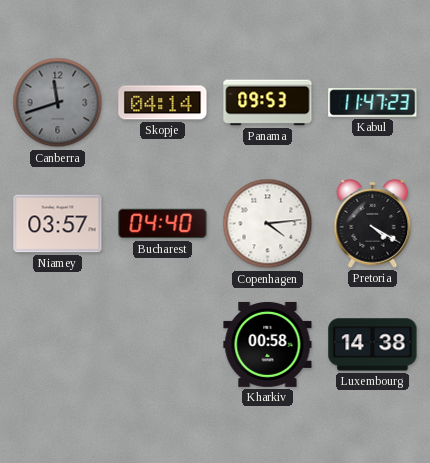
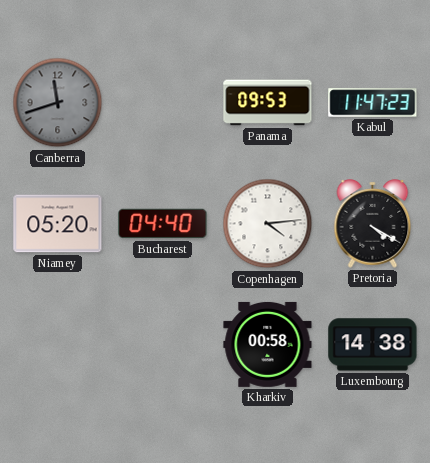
Skopje: 04:14 -> none (163, 103)
Niamey: 03:57 -> 05:20 (58, 224)
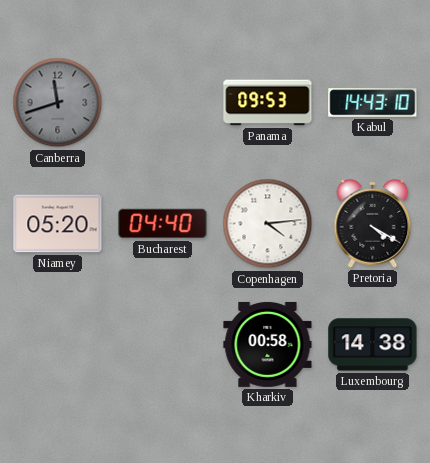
Kabul: 11:47 -> 14:43 (373, 103)
